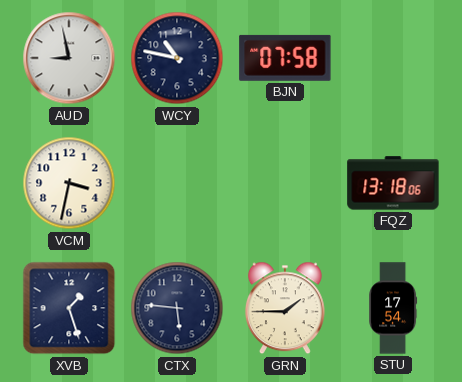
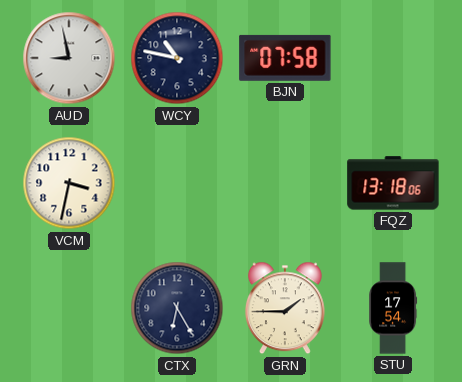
XVB: 1:27 -> none (69, 308)
CTX: 5:46 -> 6:25 (177, 308)
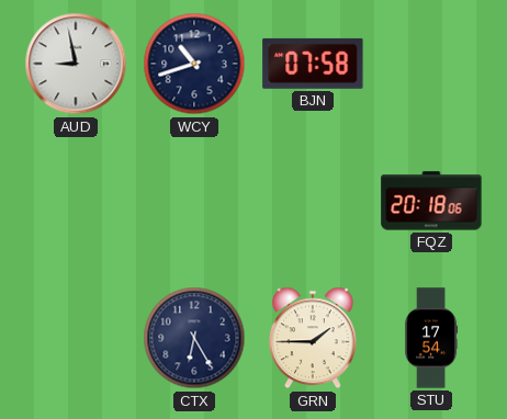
WCY: 10:47 -> 10:42 (194, 64)
VCM: 3:32 -> none (69, 183)
FQZ: 13:18 -> 20:18 (431, 201)
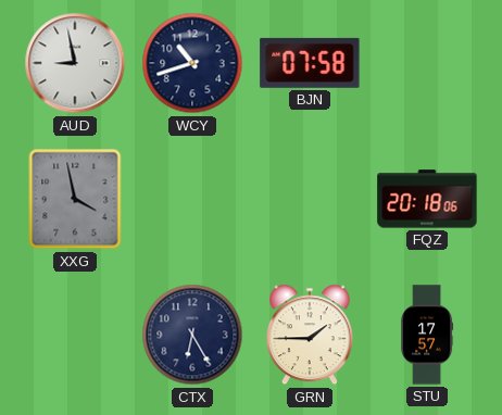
XXG: none -> 3:58 (75, 199)
STU: 17:54 -> 17:57 (427, 335)
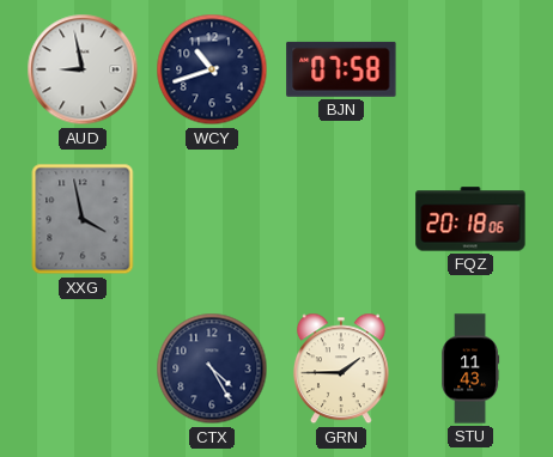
CTX: 6:25 -> 4:25 (212, 368)
STU: 17:57 -> 11:43 (470, 368)
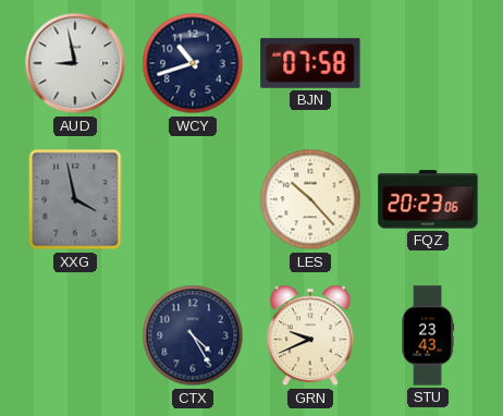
LES: none -> 10:23 (310, 199)
FQZ: 20:18 -> 20:23 (428, 199)
GRN: 1:45 -> 9:41 (310, 335)
STU: 11:43 -> 23:43 (428, 335)
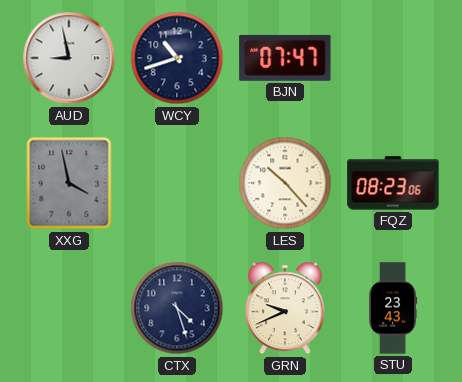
BJN: 07:58 -> 07:47 (285, 58)
FQZ: 20:23 -> 08:23 (393, 183)
CTX: 4:25 -> 4:27 (177, 308)
